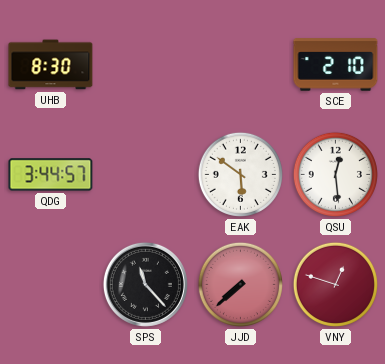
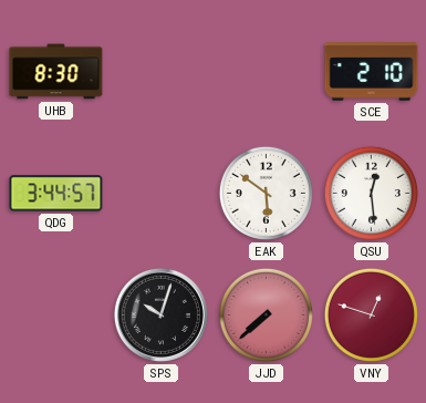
SPS: 11:23 -> 10:03 (160, 314)
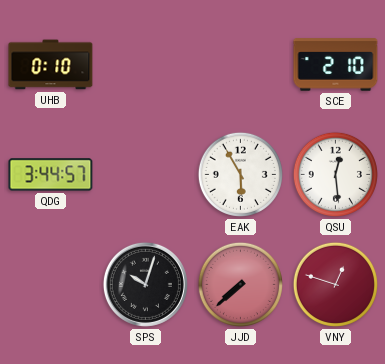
UHB: 8:30 -> 0:10 (51, 65)
EAK: 5:51 -> 5:55 (240, 174)
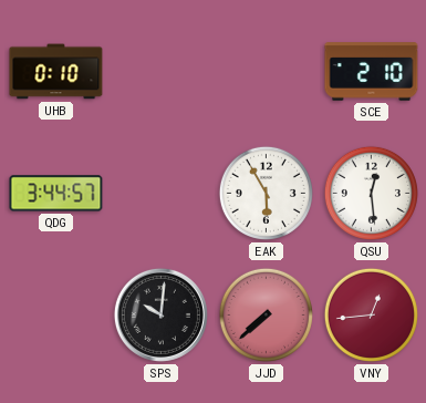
SPS: 10:03 -> 10:01 (160, 314)
VNY: 12:48 -> 12:44 (371, 314)
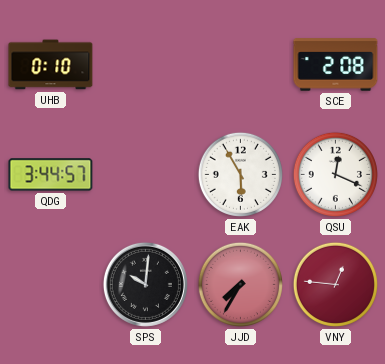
SCE: 2:10 -> 2:08 (336, 65)
QSU: 12:29 -> 12:19 (335, 174)
JJD: 7:38 -> 7:35 (240, 284)
VNY: 12:44 -> 12:46 (335, 284)
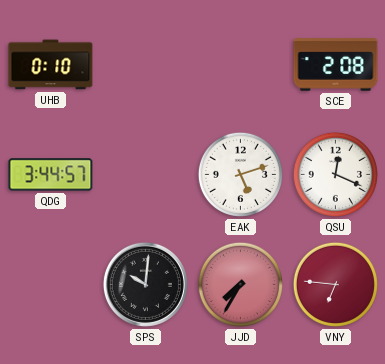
EAK: 5:55 -> 5:12 (240, 174)
VNY: 12:46 -> 6:46 (335, 284)
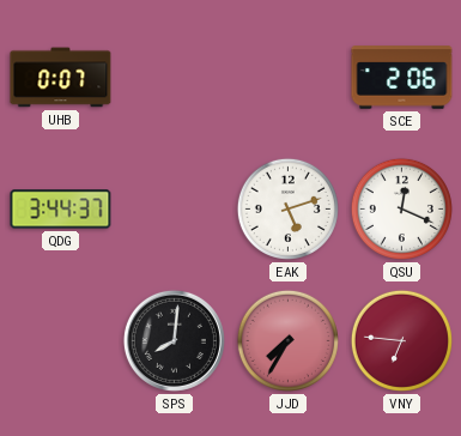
UHB: 0:10 -> 0:07 (61, 78)
SCE: 2:08 -> 2:06 (402, 78)
QDG: 3:44:57 -> 3:44:37 (61, 210)
SPS: 10:01 -> 8:01 (174, 340)
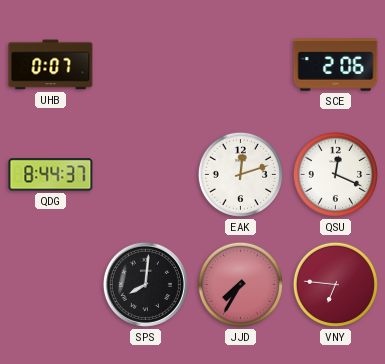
QDG: 3:44 -> 8:44 (51, 175)
EAK: 5:12 -> 12:12 (240, 174)
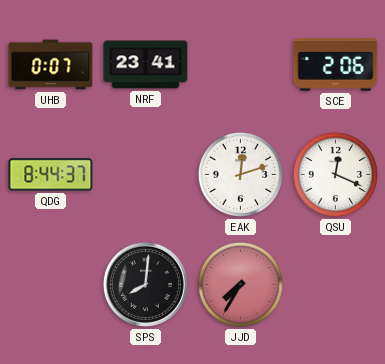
NRF: none -> 23:41 (146, 65)
VNY: 6:46 -> none (335, 284)
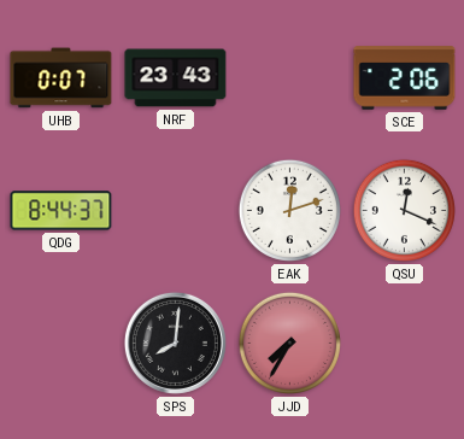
NRF: 23:41 -> 23:43 (176, 78)
